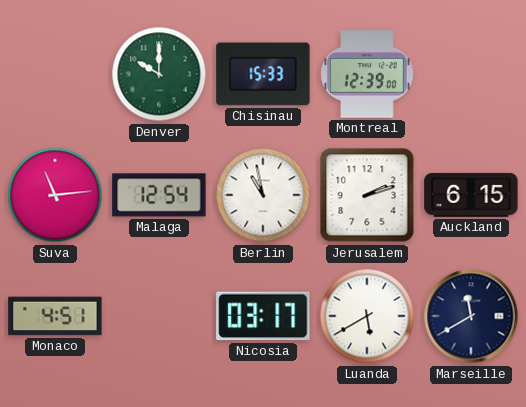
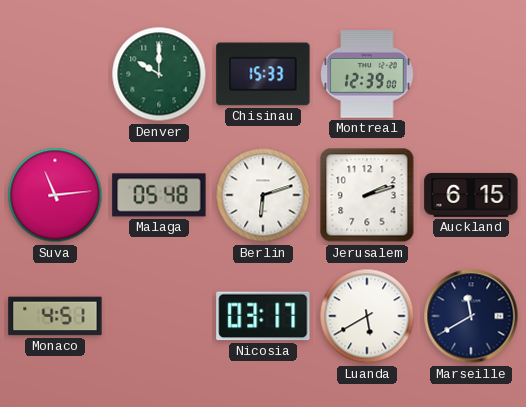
Malaga: 12:54 -> 05:48 (159, 195)
Berlin: 10:58 -> 6:12 (263, 195)
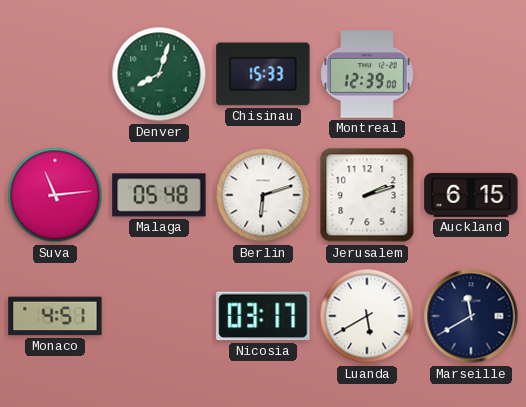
Denver: 10:00 -> 8:03 (159, 74)
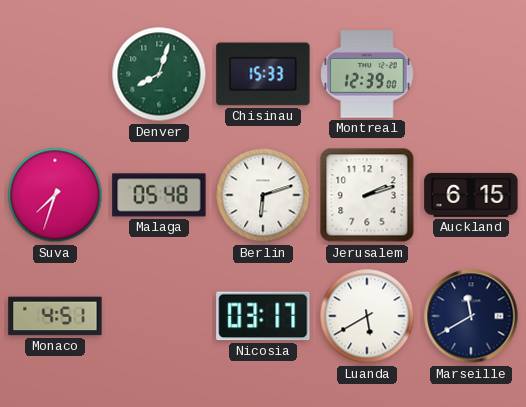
Suva: 11:14 -> 7:33 (55, 195)
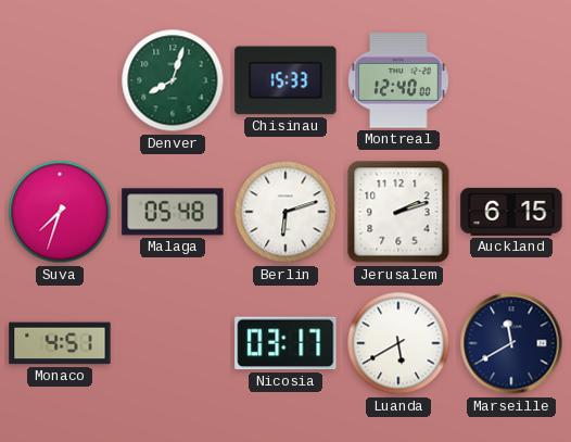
Montreal: 12:39 -> 12:40 (398, 80)
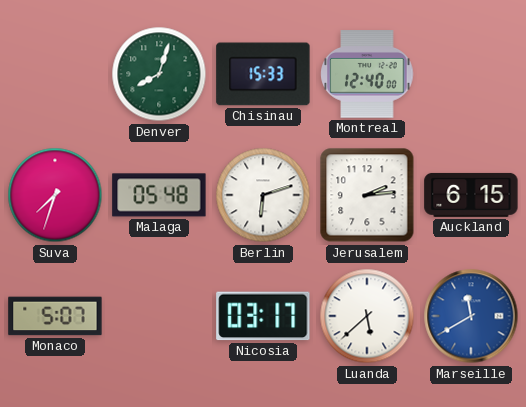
Jerusalem: 2:12 -> 2:14 (367, 195)
Monaco: 4:51 -> 5:07 (55, 316)
Luanda: 5:40 -> 5:38 (367, 316)
Marseille dial: navy -> blue (471, 316)
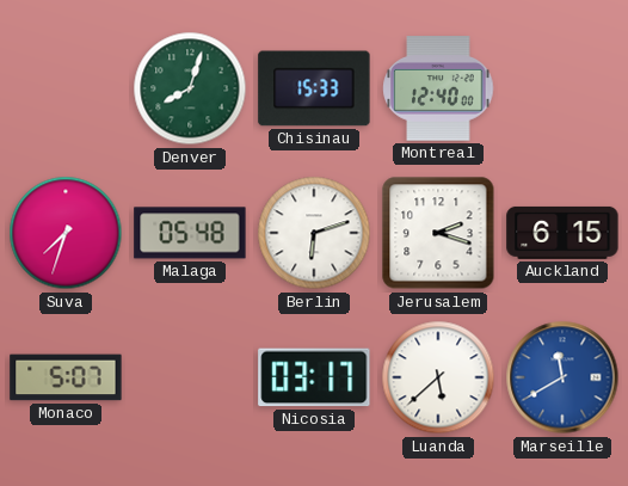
Jerusalem: 2:14 -> 2:18 (438, 233)
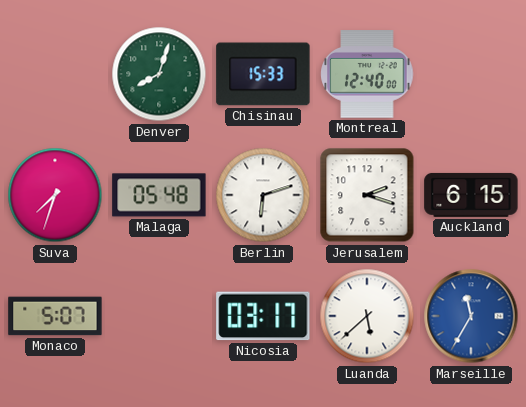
Marseille: 11:40 -> 11:35 (471, 316)
